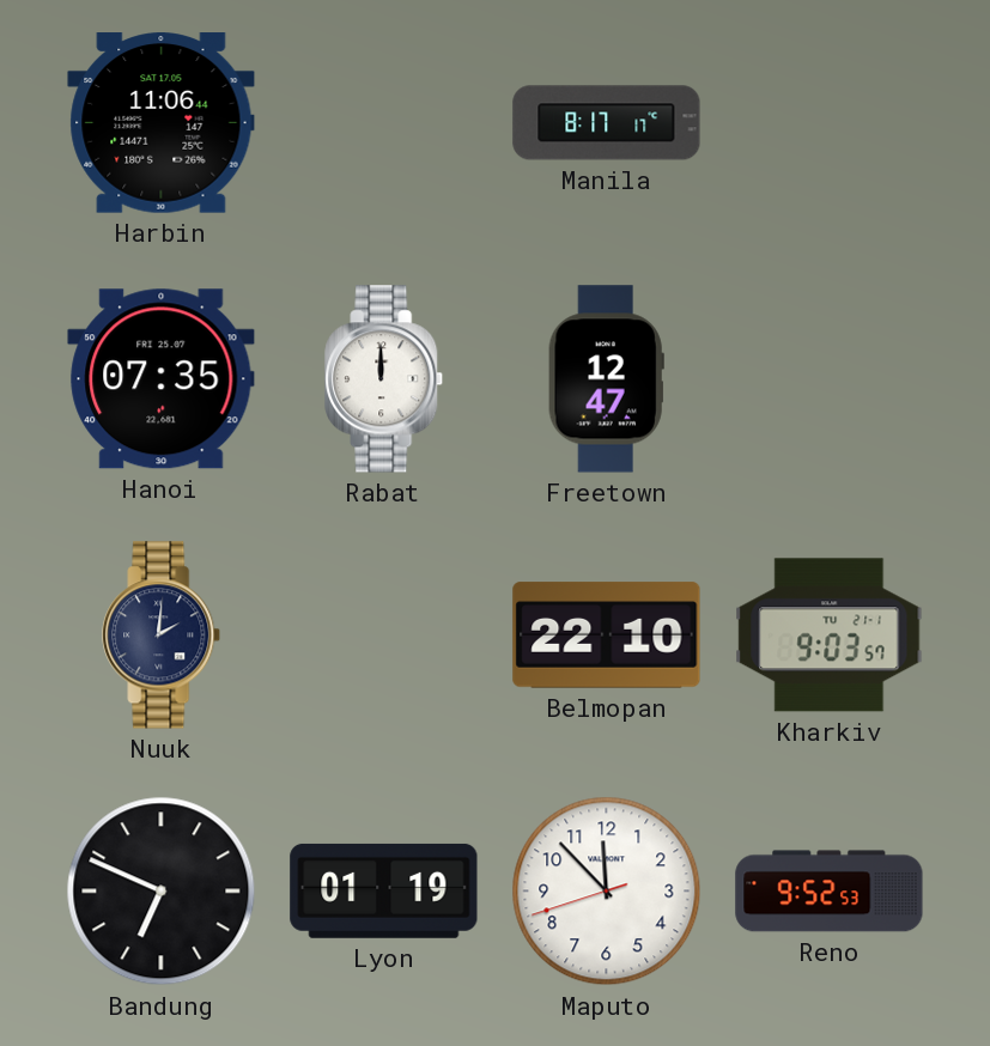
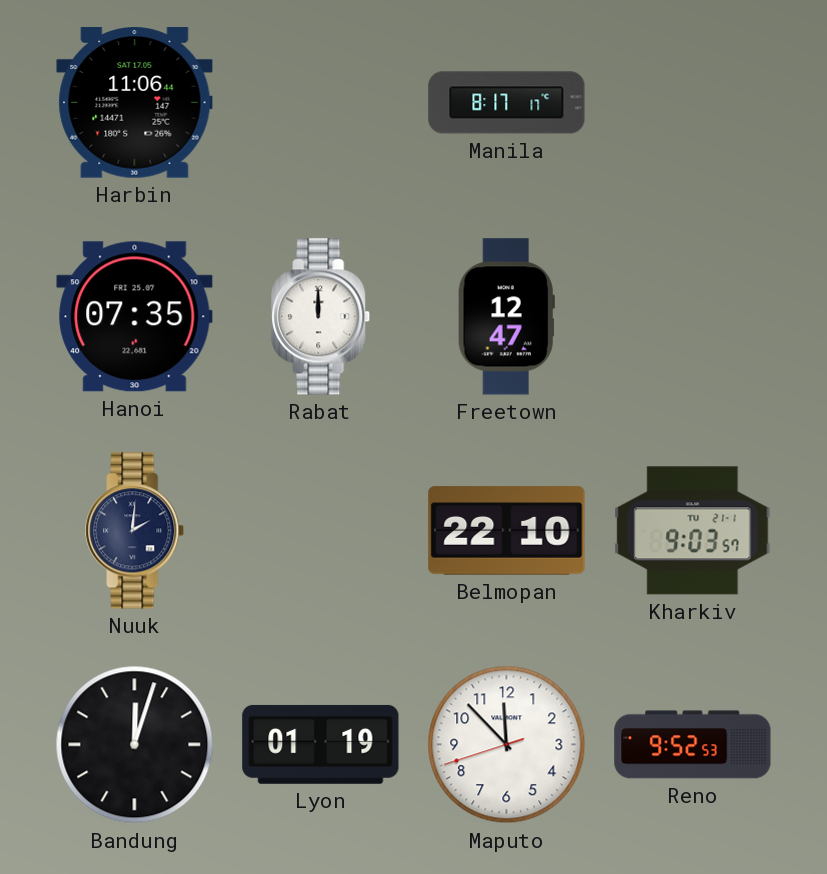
Bandung: 6:49 -> 12:03 (135, 745)
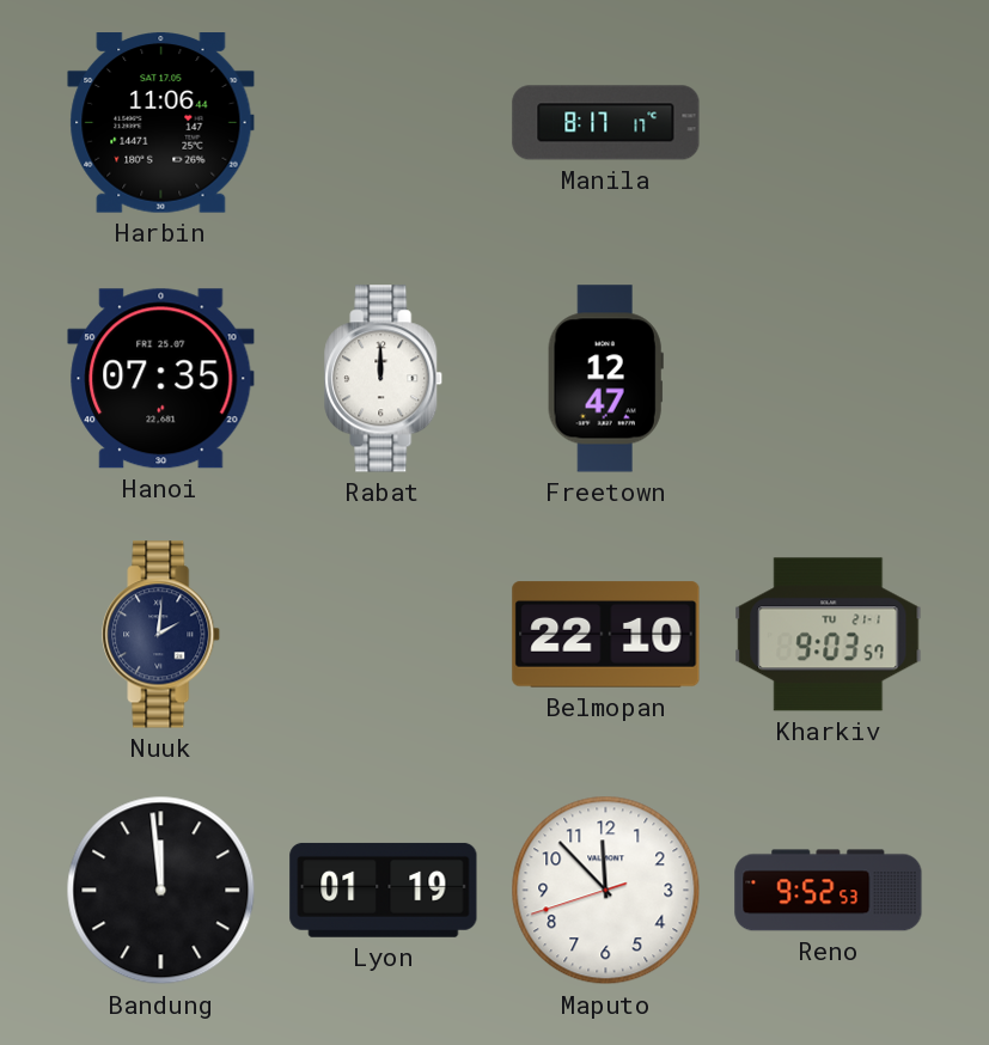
Bandung: 12:03 -> 11:59 (161, 891)
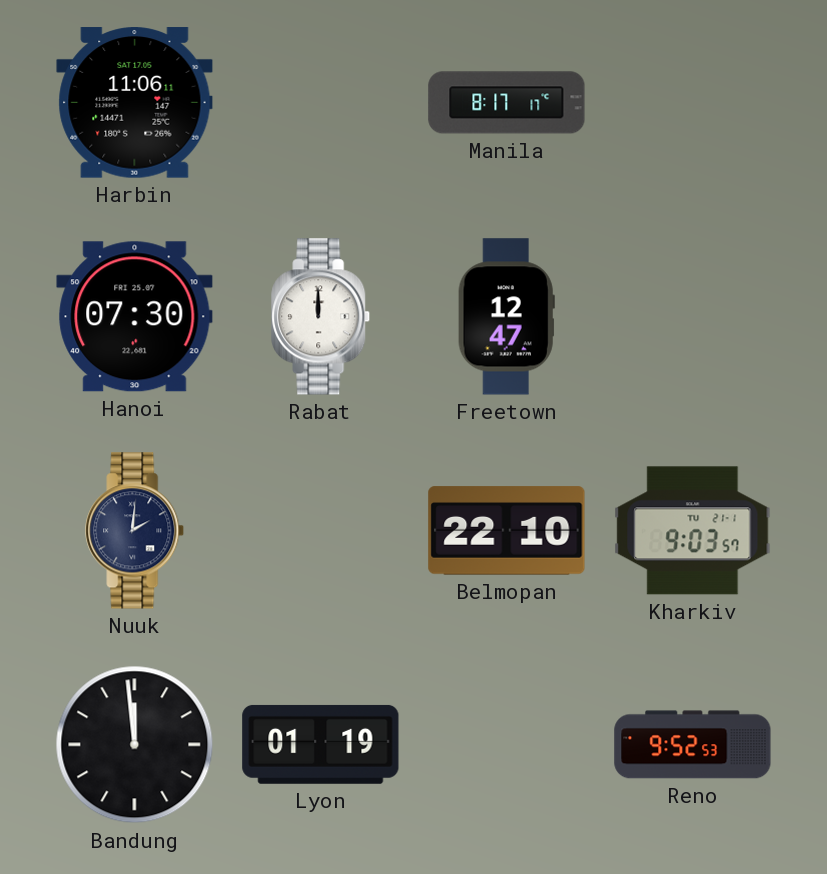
Harbin: 11:06:44 -> 11:06:11 (135, 103)
Hanoi: 07:35 -> 07:30 (135, 317)
Maputo: 11:52 -> none (606, 891)
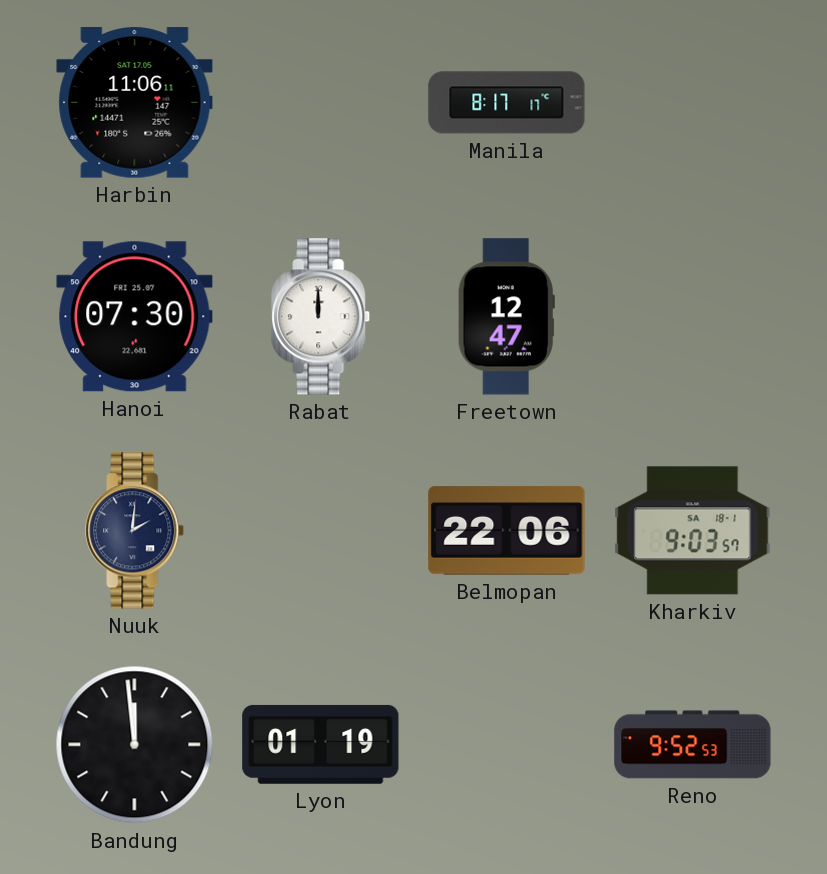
Belmopan: 22:10 -> 22:06 (507, 531)
Kharkiv date: TU 21-1 -> SA 18-1 (693, 531)
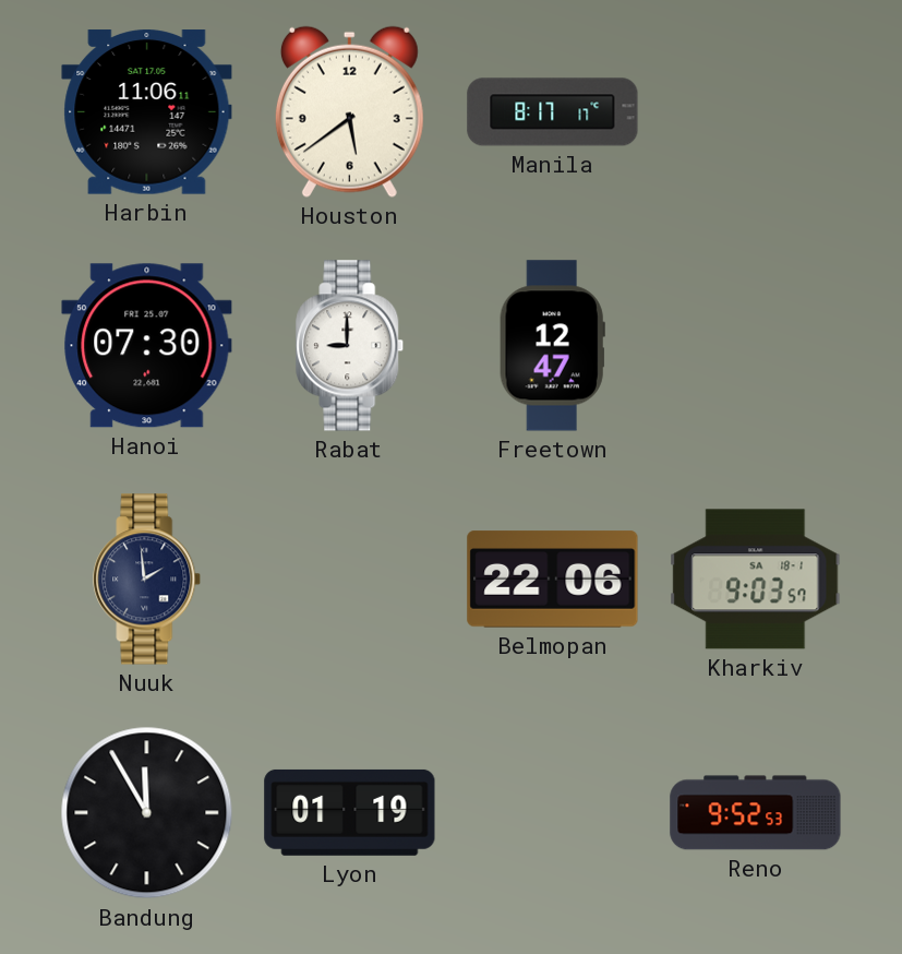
Houston: none -> 5:39 (349, 111)
Rabat: 12:00 -> 9:00 (350, 346)
Nuuk: 2:01 -> 1:59 (147, 580)
Bandung: 11:59 -> 11:55 (147, 813)
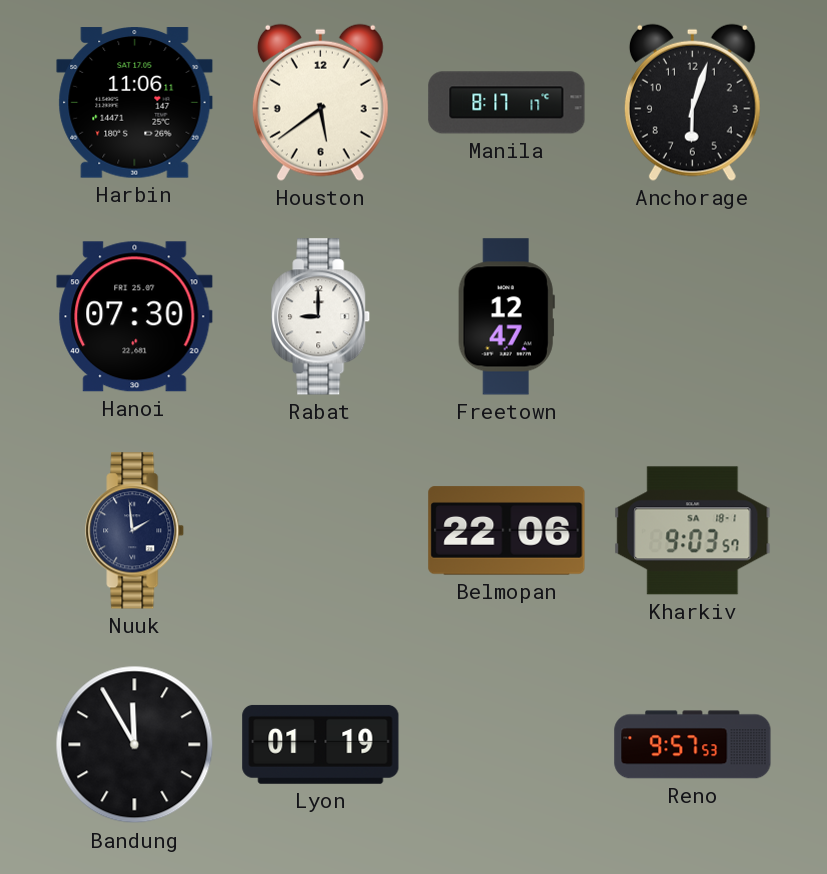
Anchorage: none -> 6:03 (692, 102)
Reno: 9:52 -> 9:57 (693, 745)
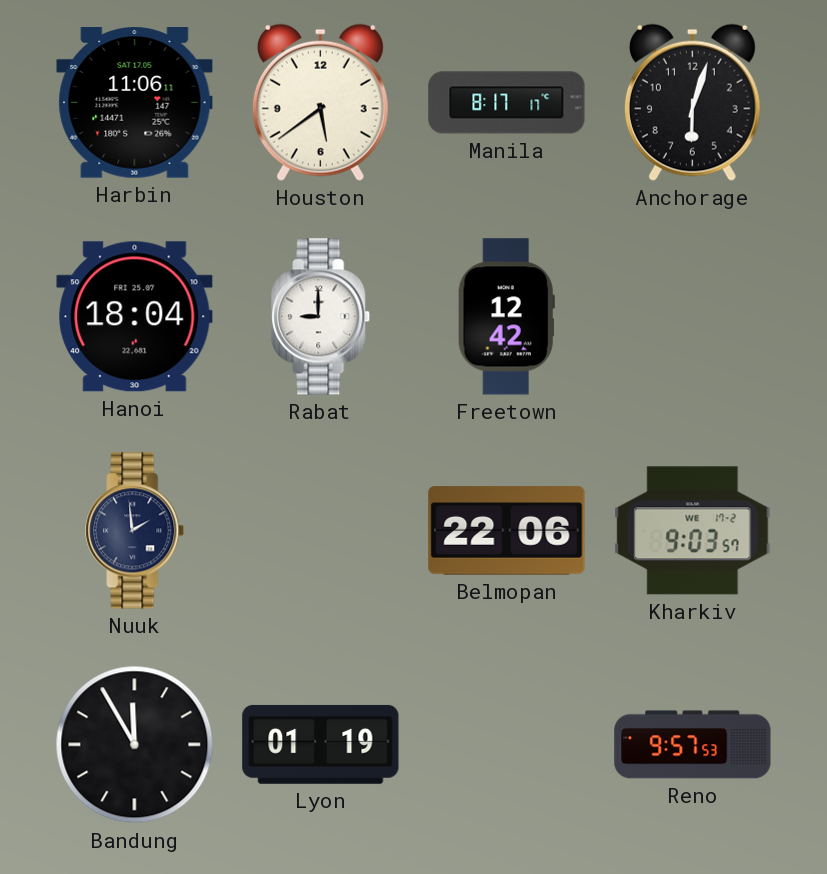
Hanoi: 07:30 -> 18:04 (135, 317)
Freetown: 12:47 -> 12:42 (506, 317)
Kharkiv date: SA 18-1 -> WE 17-2 (693, 531)
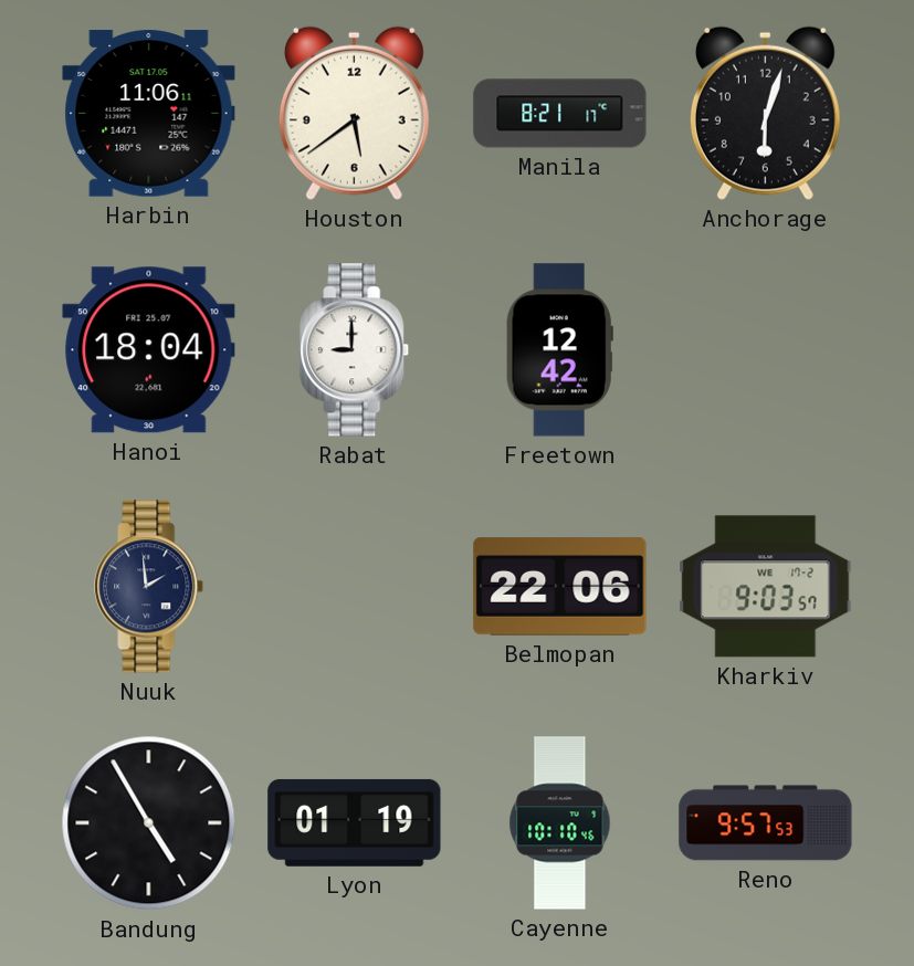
Manila: 8:17 -> 8:21 (560, 114)
Bandung: 11:55 -> 4:55 (149, 823)
Cayenne: none -> 10:10 (560, 823)
